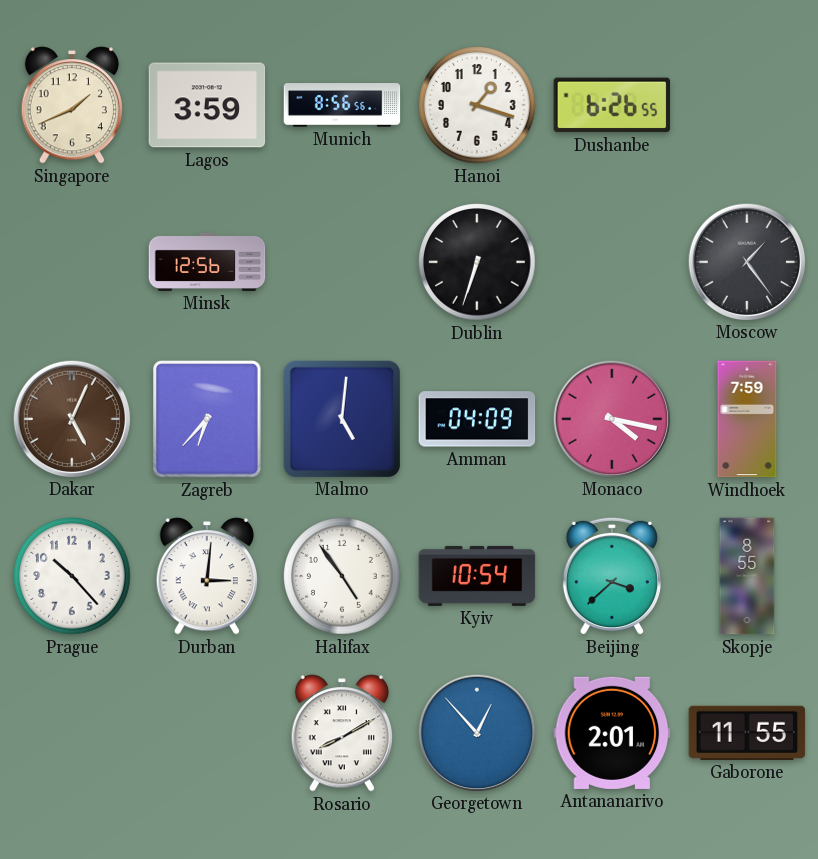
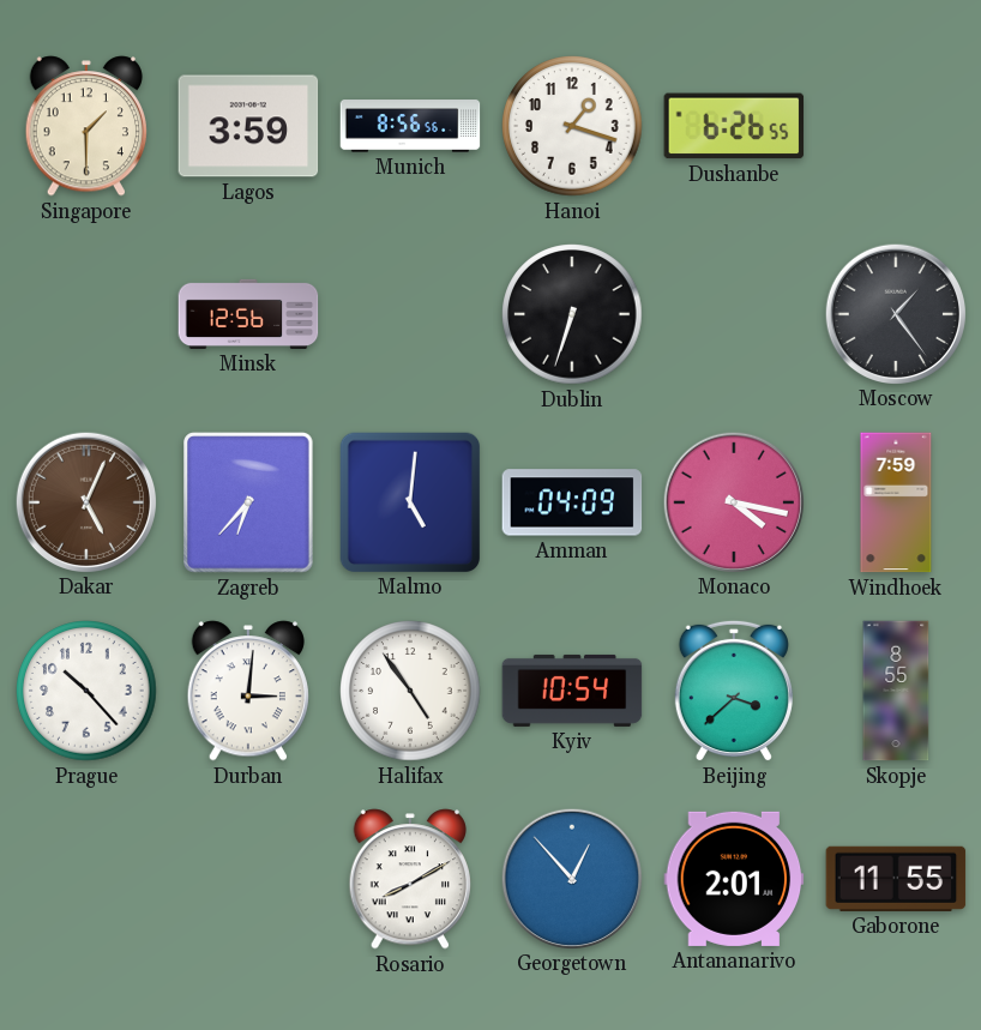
Singapore: 1:41 -> 1:30 (85, 126)
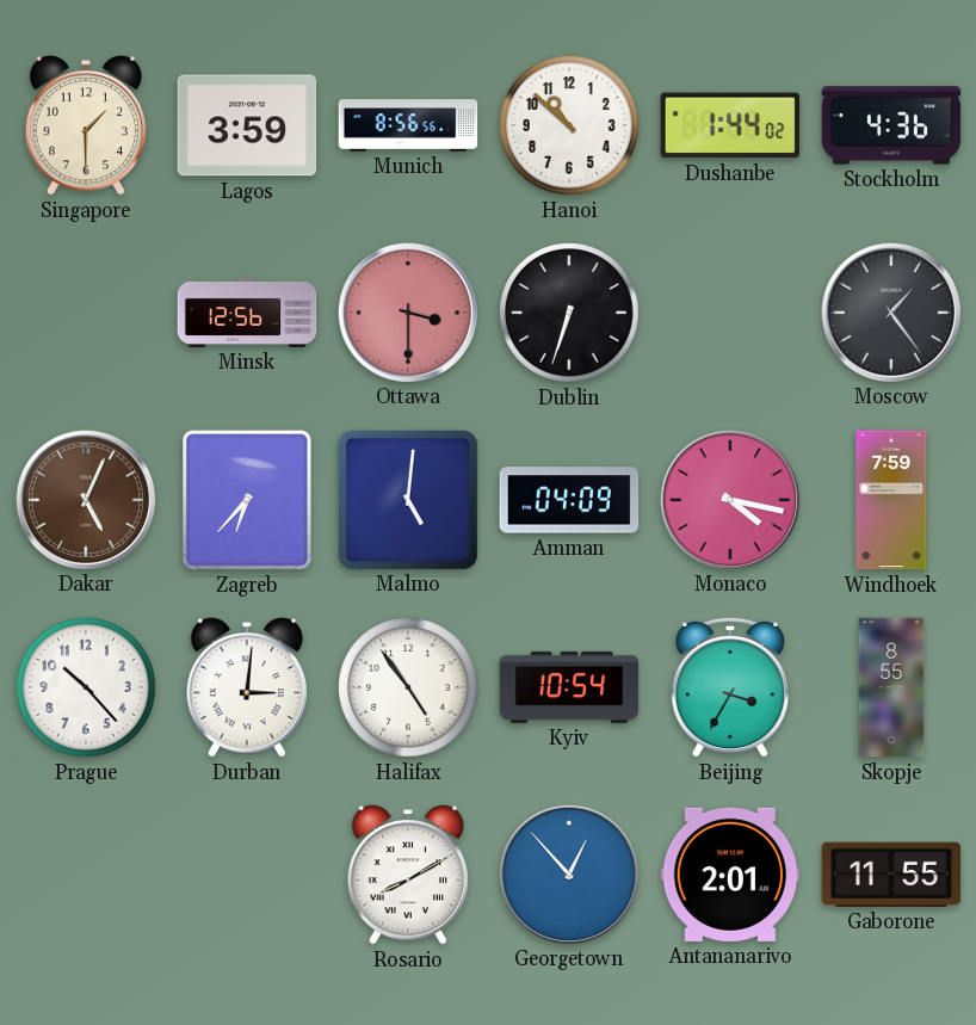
Hanoi: 1:18 -> 10:52 (569, 125)
Dushanbe: 6:26 -> 1:44 (730, 125)
Stockholm: none -> 4:36 (891, 125)
Ottawa: none -> 3:30 (407, 311)
Beijing: 3:38 -> 3:35 (730, 687)
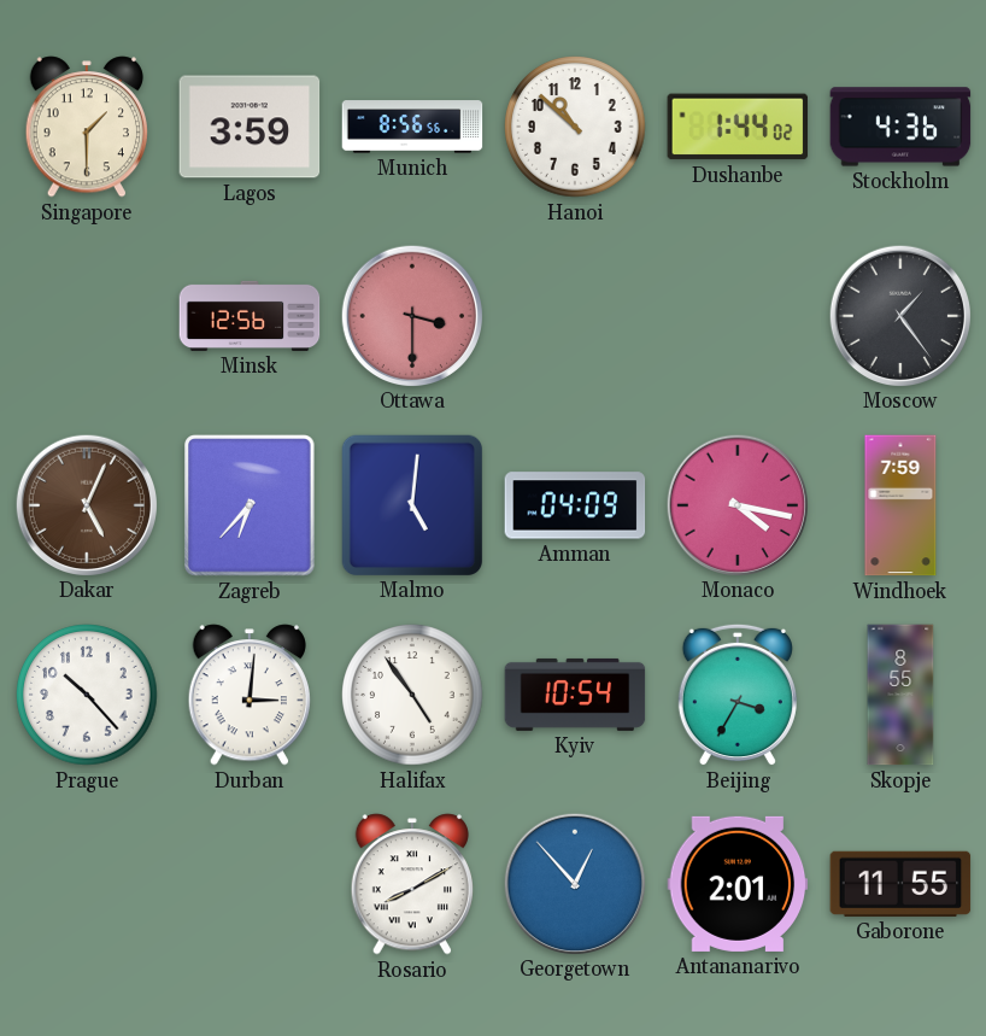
Dublin: 6:33 -> none (569, 313)
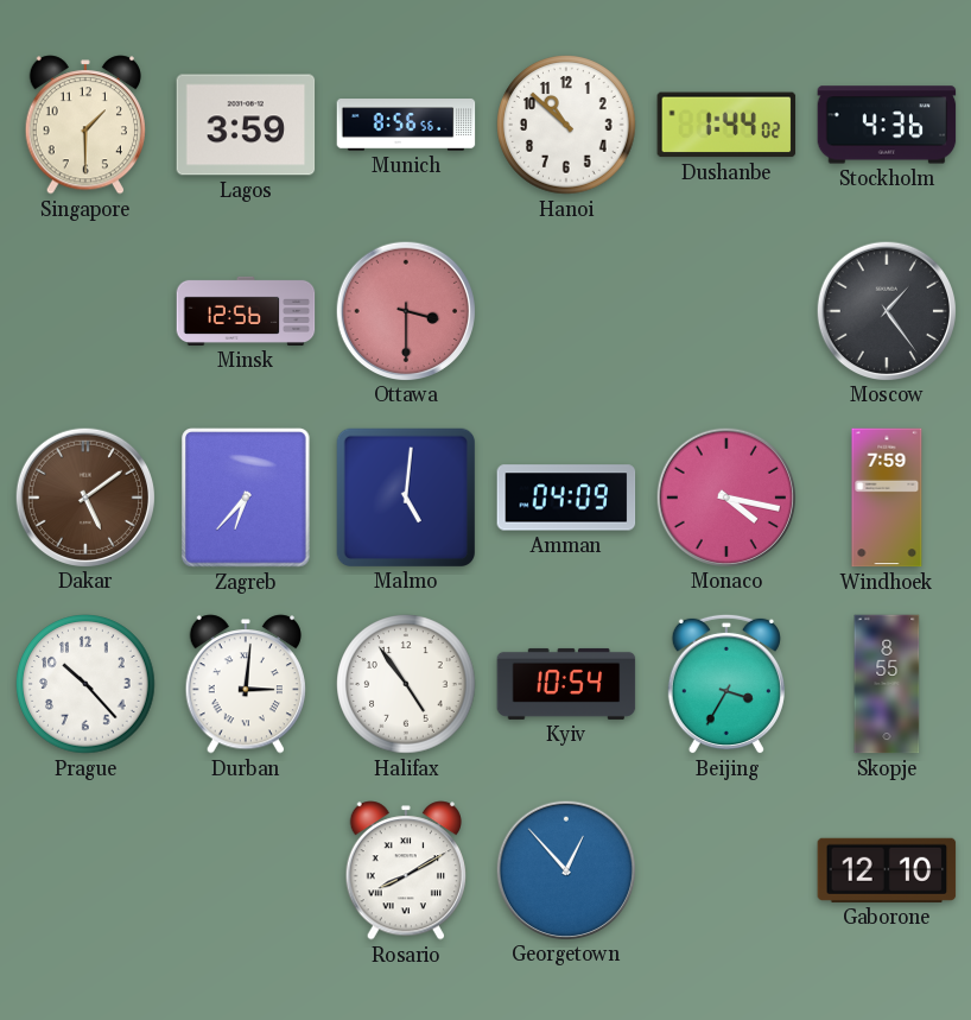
Dakar: 5:04 -> 5:09 (84, 496)
Antananarivo: 2:01 -> none (738, 884)
Gaborone: 11:55 -> 12:10 (887, 870)
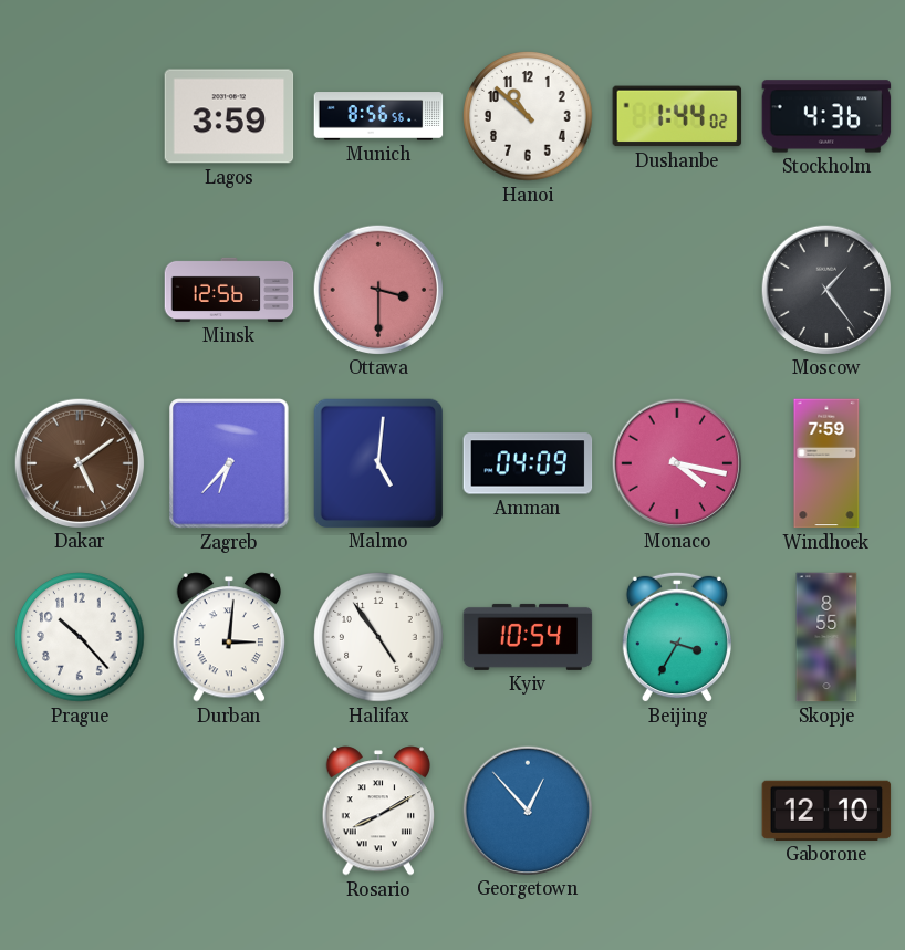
Singapore: 1:30 -> none (84, 125)
